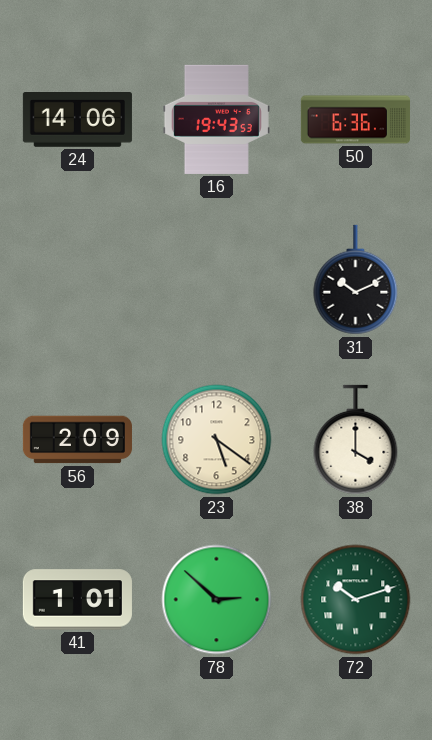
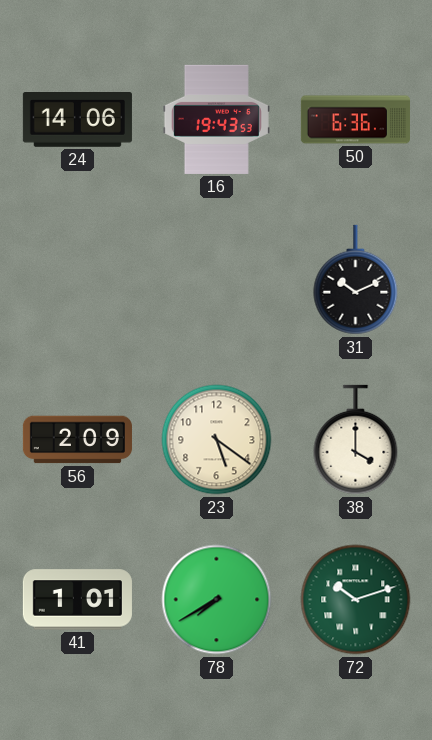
78: 2:52 -> 7:40 (217, 600)
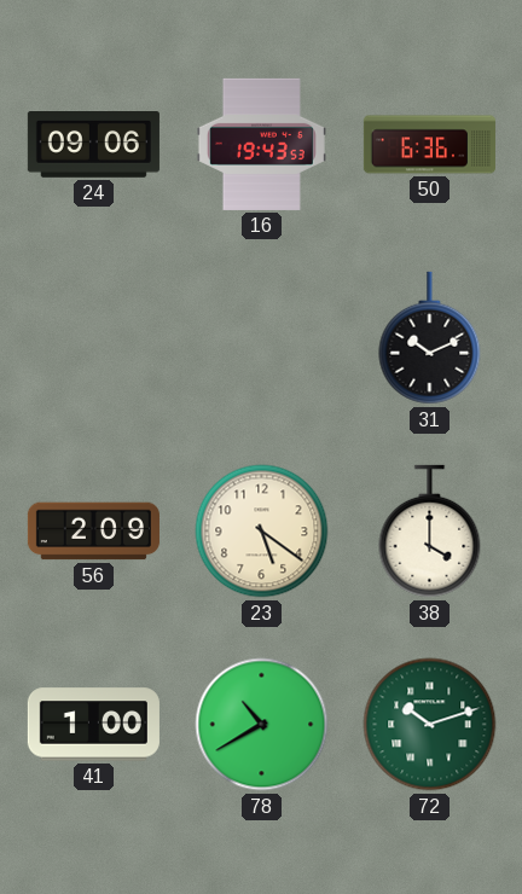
24: 14:06 -> 09:06 (93, 145)
41: 1:01 -> 1:00 (93, 725)
78: 7:40 -> 10:40 (262, 725)
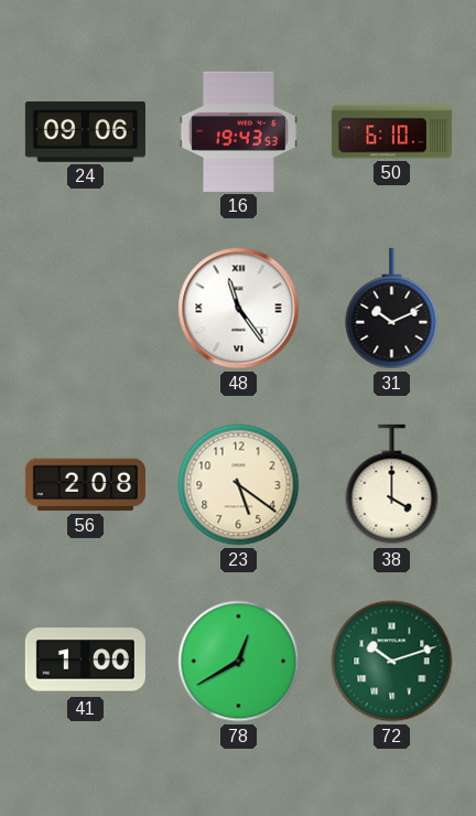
50: 6:36 -> 6:10 (391, 132)
48: none -> 11:24 (239, 309)
56: 2:09 -> 2:08 (85, 485)
78: 10:40 -> 12:40 (239, 662)
